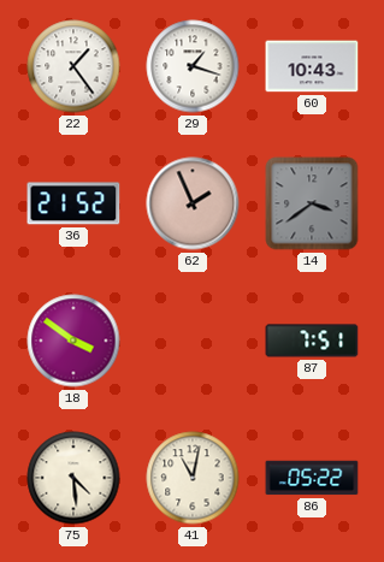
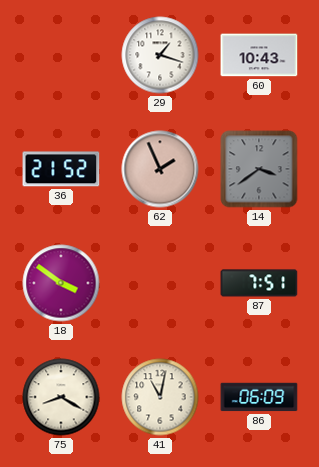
22: 1:24 -> none (73, 66)
75: 4:29 -> 8:20 (61, 397)
86: 05:22 -> 06:09 (259, 397)
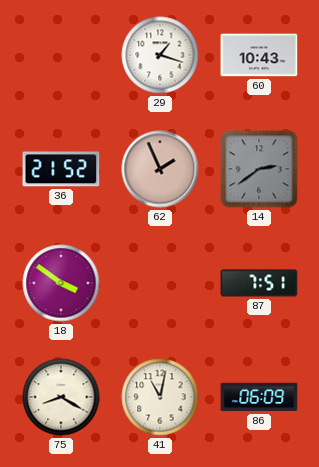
14: 3:39 -> 2:39 (259, 169)
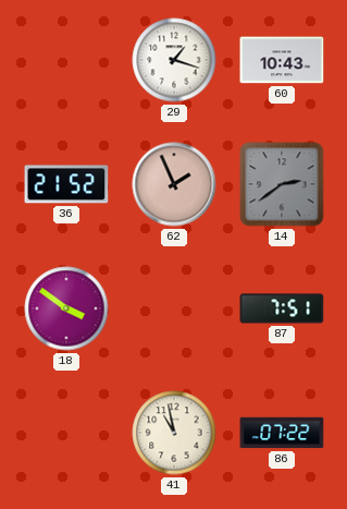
75: 8:20 -> none (61, 397)
41: 11:02 -> 10:58 (174, 433)
86: 06:09 -> 07:22 (282, 433)
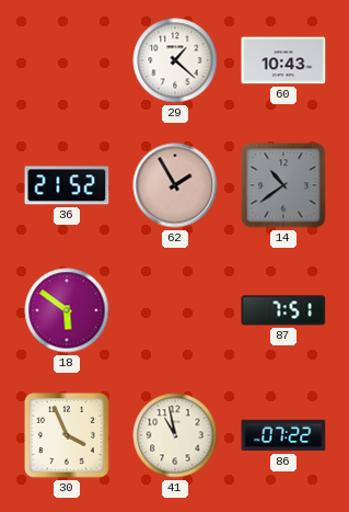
29: 1:18 -> 1:22 (175, 60)
62: 1:56 -> 1:55 (175, 185)
14: 2:39 -> 10:39 (283, 185)
18: 3:51 -> 5:51 (67, 310)
30: none -> 3:56 (68, 436)
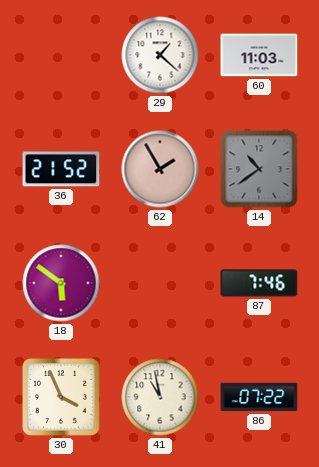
60: 10:43 -> 11:03 (259, 55)
87: 7:51 -> 7:46 (259, 283)
